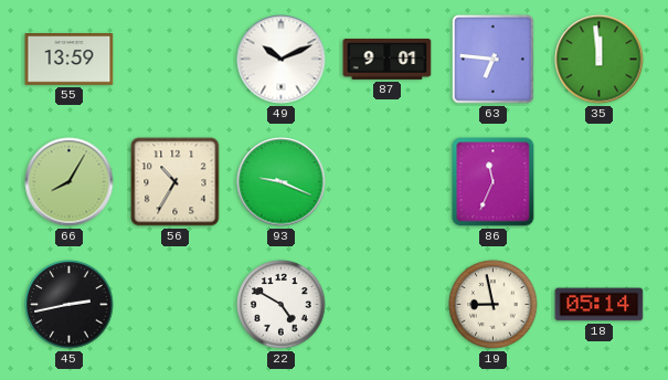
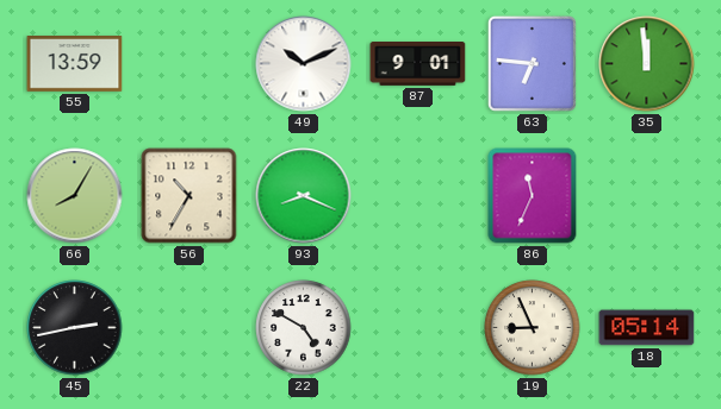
93: 9:19 -> 8:19 (304, 196)
19: 8:58 -> 8:56 (533, 328)
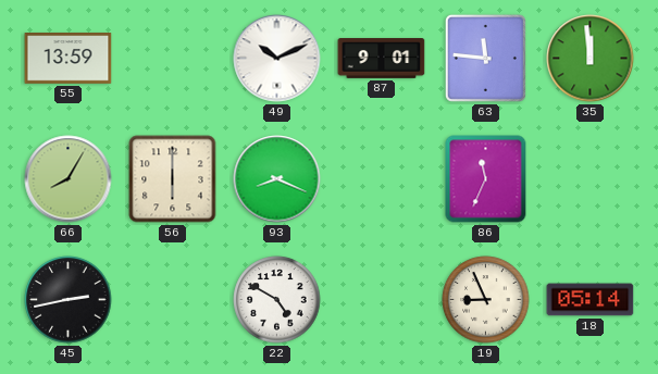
63: 6:46 -> 11:46 (485, 58)
56: 10:35 -> 6:00 (173, 179)
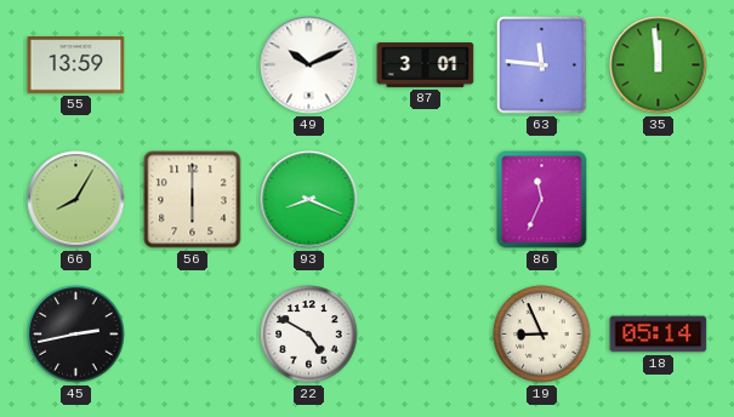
87: 9:01 -> 3:01 (426, 65)
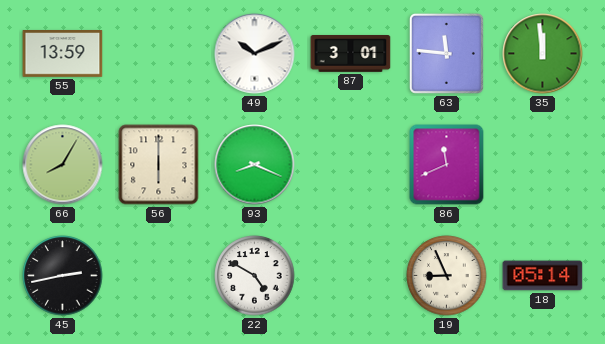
86: 11:34 -> 11:41 (447, 165)
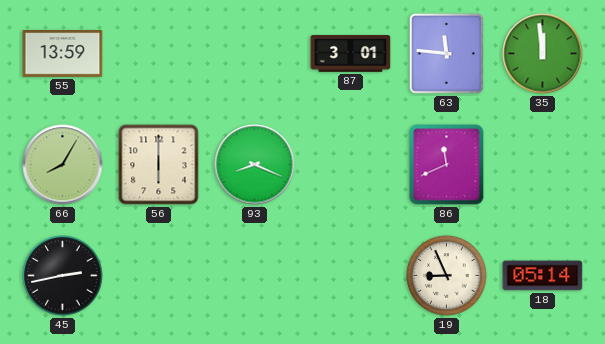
49: 10:11 -> none (255, 54)
22: 4:50 -> none (255, 276)
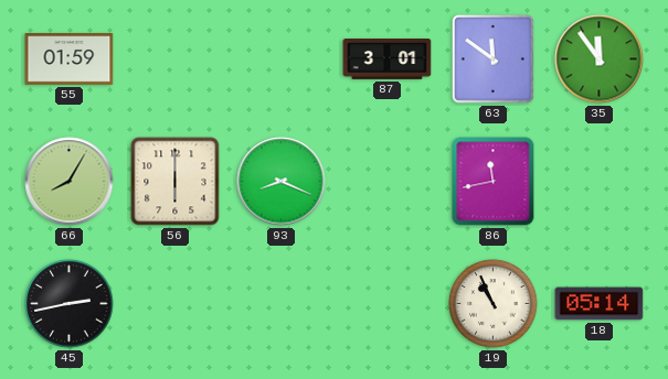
55: 13:59 -> 01:59 (70, 59)
63: 11:46 -> 11:51 (492, 58)
35: 11:59 -> 11:54 (600, 59)
86: 11:41 -> 11:43 (494, 182)
19: 8:56 -> 10:56 (494, 304)
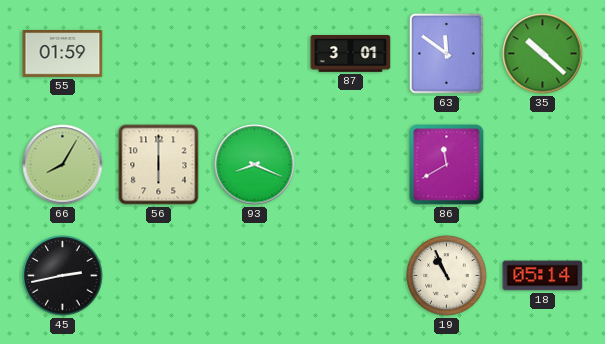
35: 11:54 -> 10:22 (543, 54)
86: 11:43 -> 11:40 (447, 165)
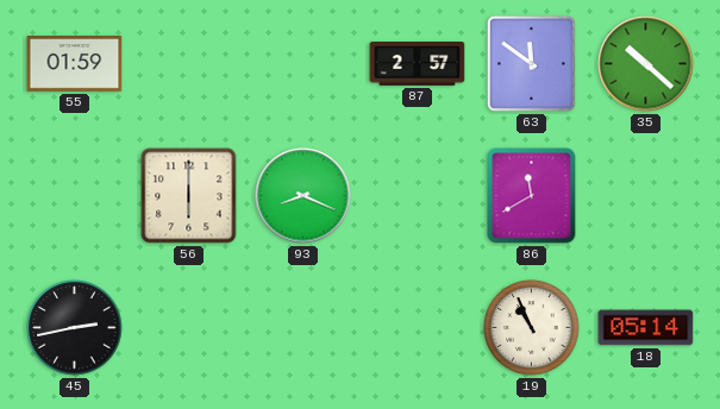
87: 3:01 -> 2:57 (418, 64)
66: 8:05 -> none (63, 165)
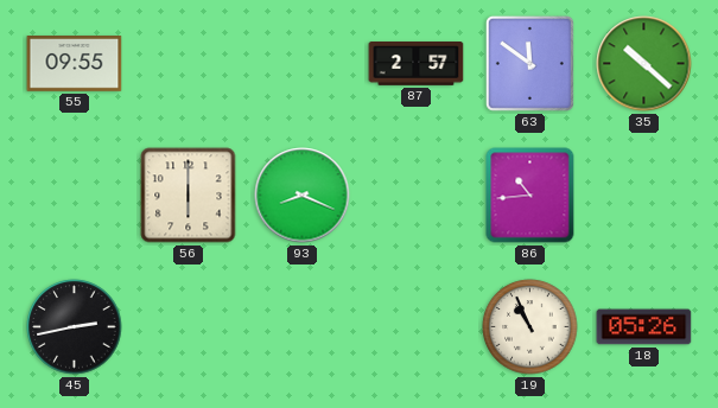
55: 01:59 -> 09:55 (75, 64)
86: 11:40 -> 10:44 (530, 196)
18: 05:14 -> 05:26 (644, 327)
